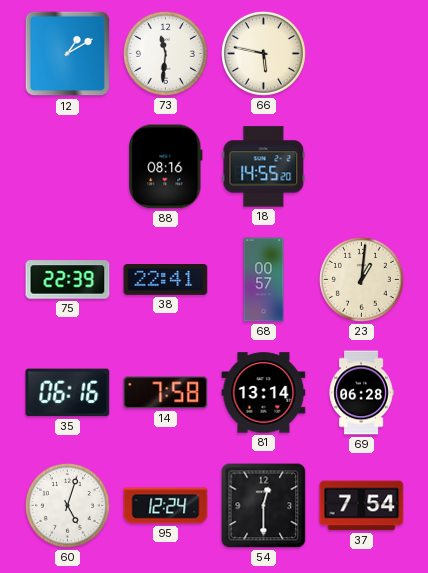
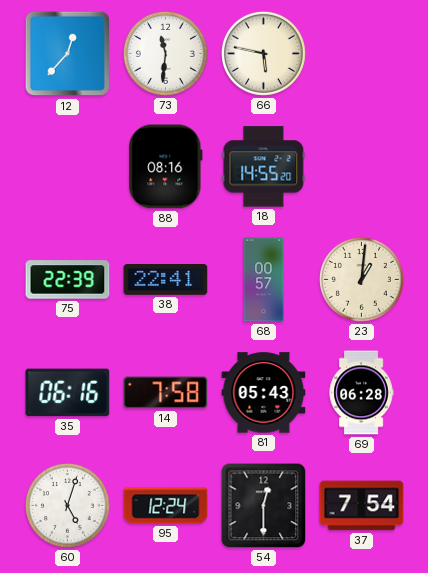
12: 1:10 -> 12:37 (68, 54)
81: 13:14 -> 05:43 (264, 393)
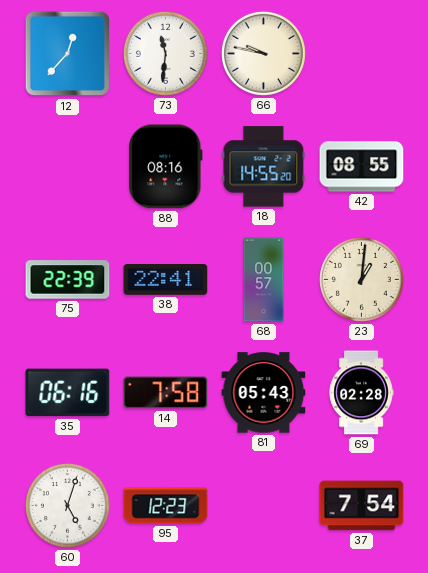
66: 5:47 -> 9:47 (263, 53)
42: none -> 08:55 (362, 167)
69: 06:28 -> 02:28 (361, 393)
95: 12:24 -> 12:23 (166, 506)
54: 12:30 -> none (264, 506)
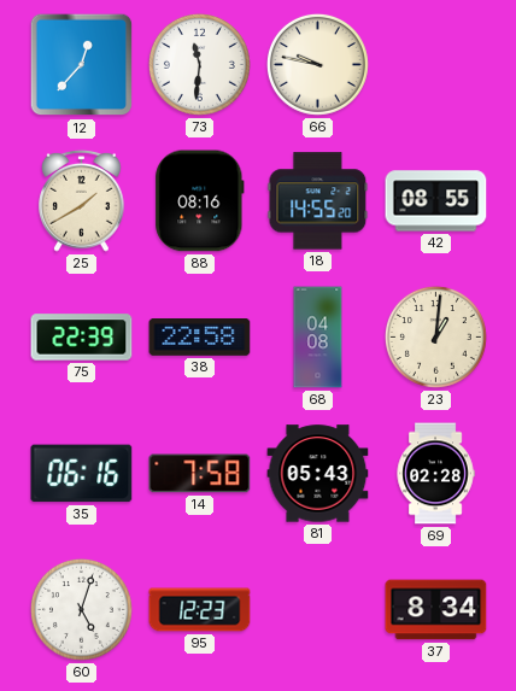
25: none -> 1:40 (82, 200)
38: 22:41 -> 22:58 (200, 338)
68: 00:57 -> 04:08 (318, 338)
37: 7:54 -> 8:34 (436, 610)
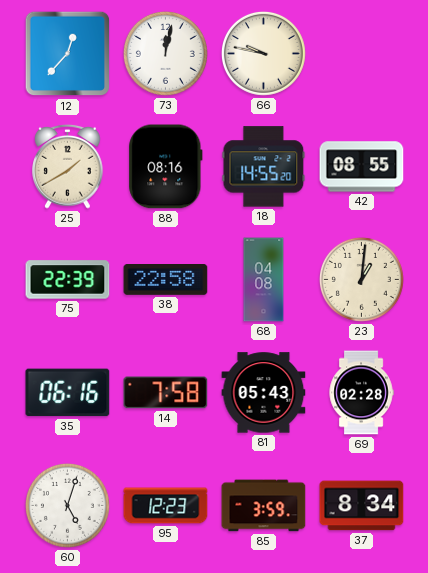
73: 11:31 -> 12:02 (165, 53)
85: none -> 3:59 (264, 506)
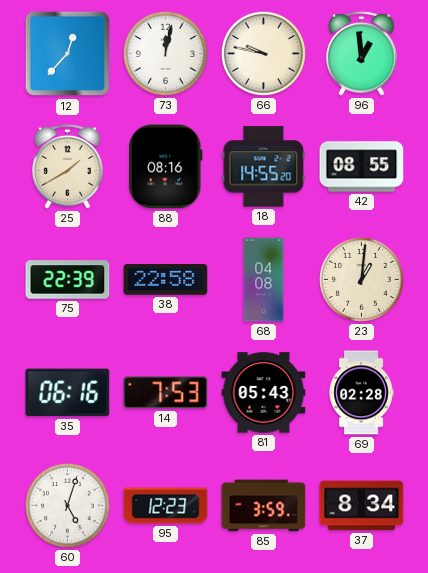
96: none -> 12:59 (362, 53)
14: 7:58 -> 7:53 (166, 393)
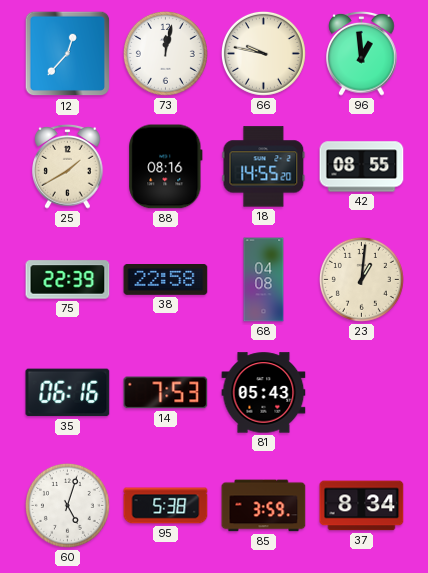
69: 02:28 -> none (361, 393)
95: 12:23 -> 5:38 (166, 506)
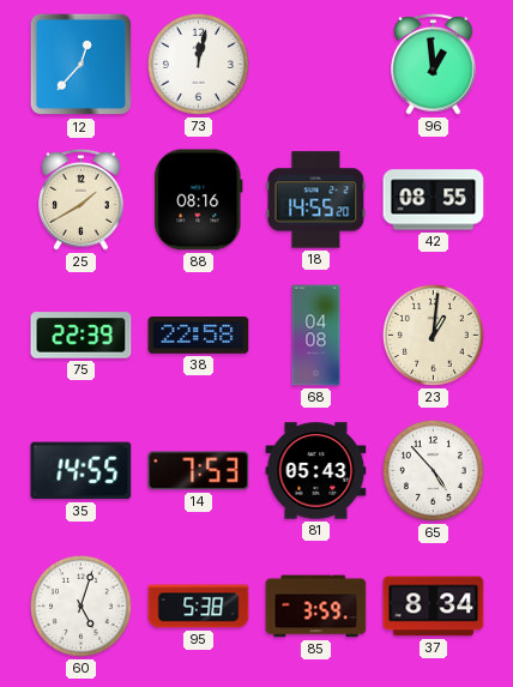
66: 9:47 -> none (263, 53)
35: 06:16 -> 14:55 (82, 471)
65: none -> 4:53 (433, 470)
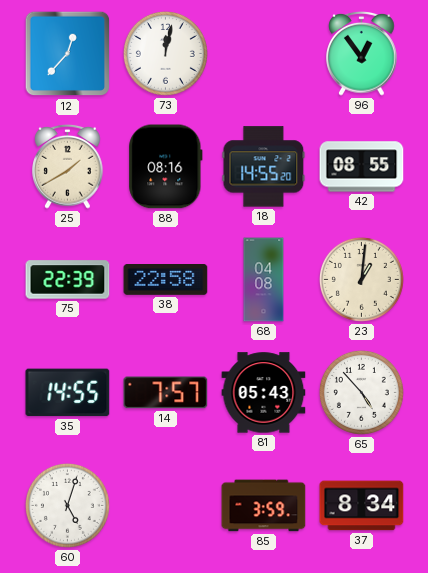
96: 12:59 -> 12:54 (362, 53)
14: 7:53 -> 7:57 (166, 393)
95: 5:38 -> none (199, 607)
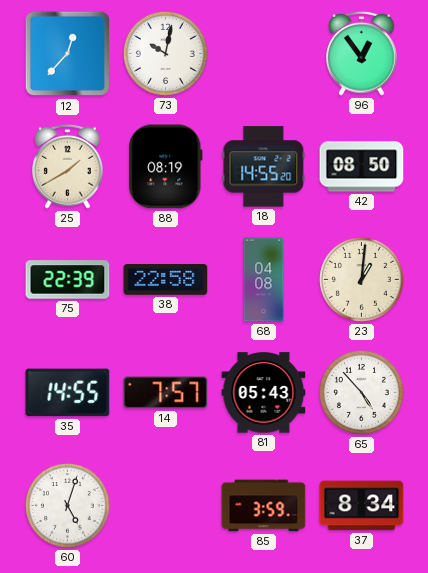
73: 12:02 -> 10:02 (165, 53)
88: 08:16 -> 08:19 (166, 167)
42: 08:55 -> 08:50 (362, 167)
